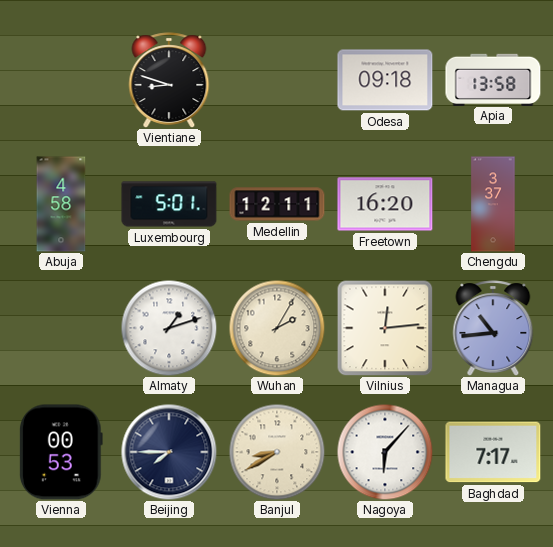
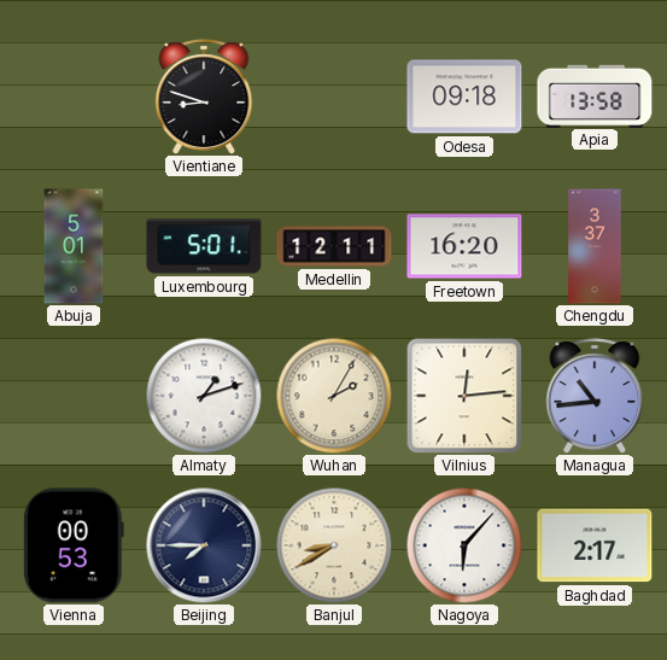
Abuja: 4:58 -> 5:01 (74, 246)
Baghdad: 7:17 -> 2:17 (595, 545)
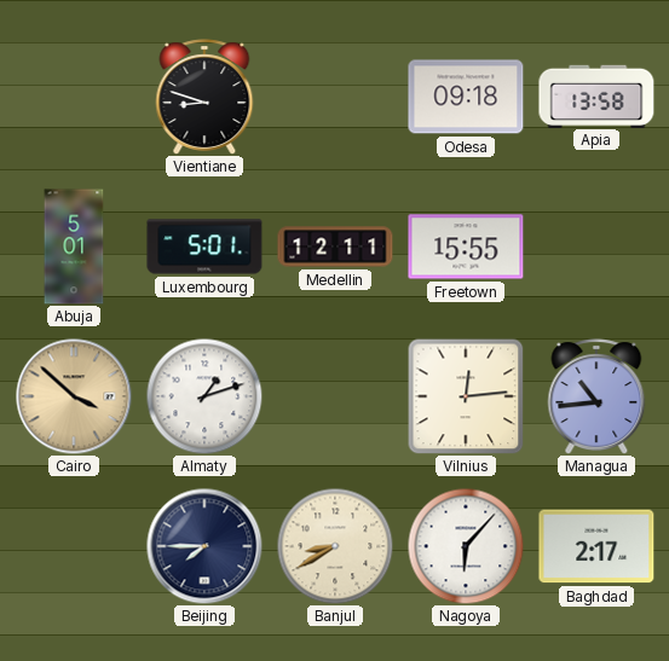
Freetown: 16:20 -> 15:55 (466, 247)
Chengdu: 3:37 -> none (595, 246)
Cairo: none -> 3:52 (74, 396)
Wuhan: 2:05 -> none (334, 396)
Vienna: 00:53 -> none (74, 545)
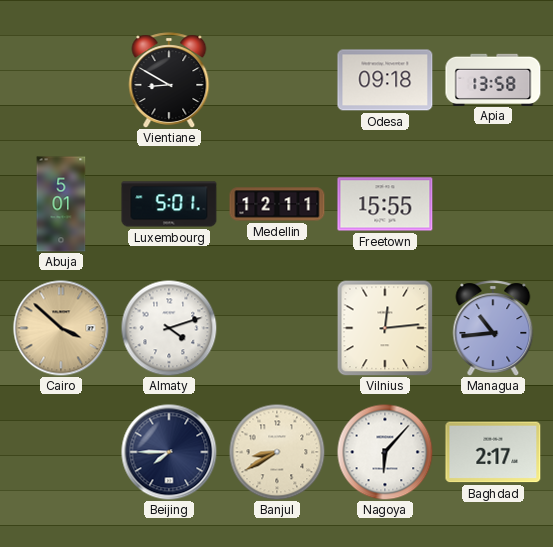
Vientiane: 8:48 -> 8:50 (169, 80)
Almaty: 1:12 -> 4:12 (169, 328)
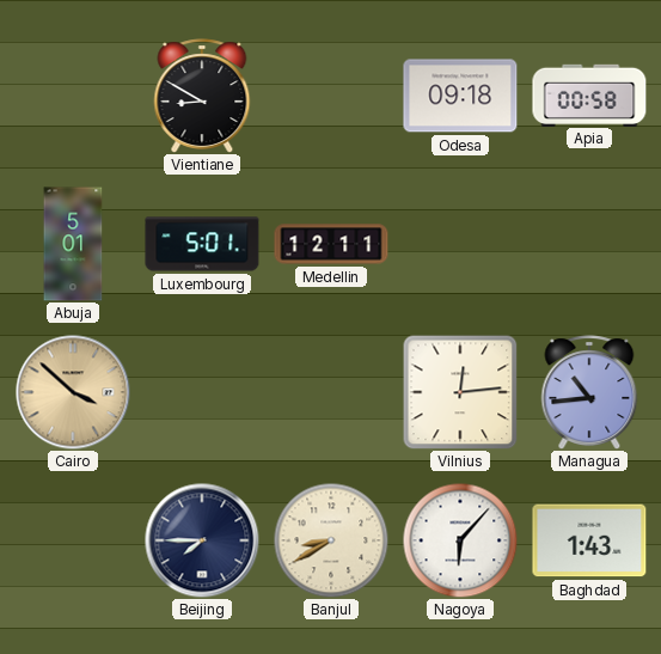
Apia: 13:58 -> 00:58 (589, 94)
Freetown: 15:55 -> none (385, 204)
Almaty: 4:12 -> none (169, 328)
Baghdad: 2:17 -> 1:43 (589, 540)
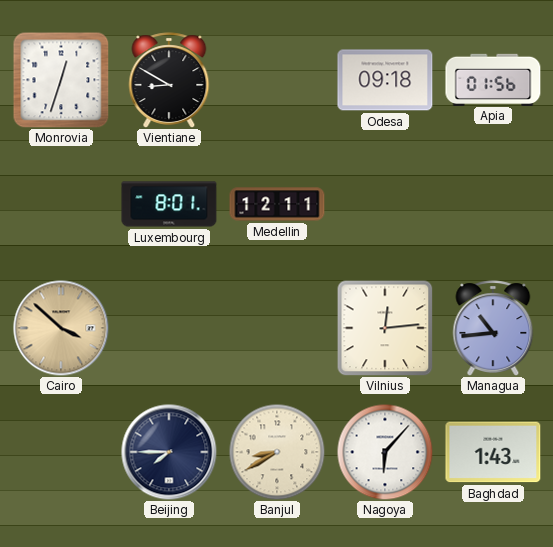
Monrovia: none -> 12:33 (61, 80)
Apia: 00:58 -> 01:56 (493, 79)
Abuja: 5:01 -> none (73, 244)
Luxembourg: 5:01 -> 8:01 (169, 204)
